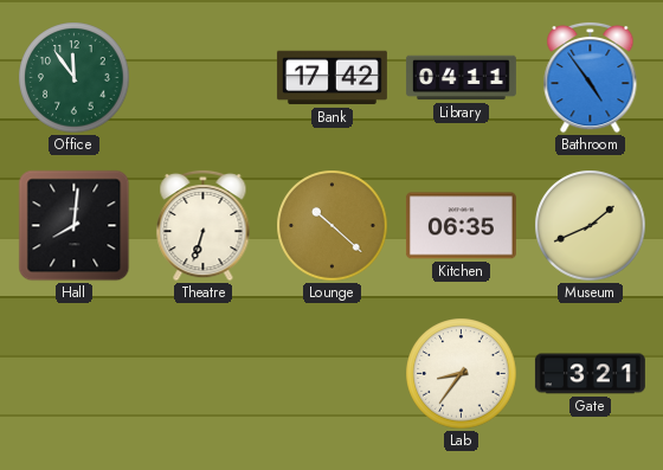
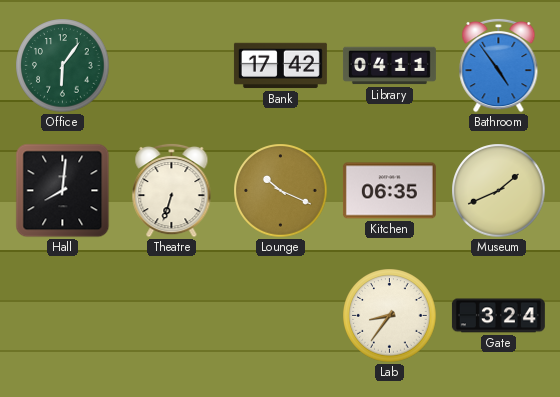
Office: 11:54 -> 6:06 (63, 66)
Lounge: 10:22 -> 10:19 (281, 191)
Gate: 3:21 -> 3:24 (498, 316)
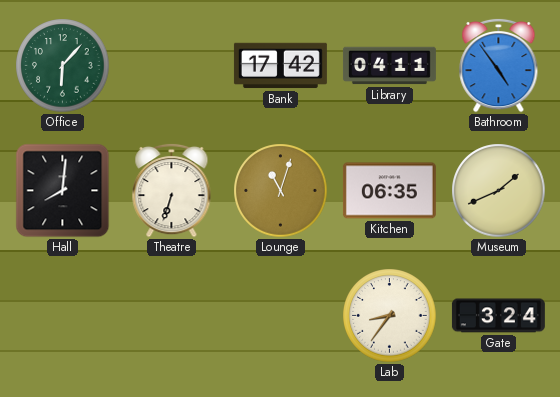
Office: 6:06 -> 6:07 (63, 66)
Lounge: 10:19 -> 11:03 (281, 191)
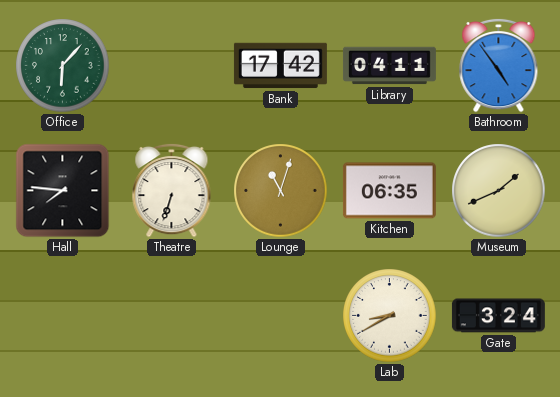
Hall: 8:01 -> 7:46 (63, 191)
Lab: 8:36 -> 8:40 (390, 316)
